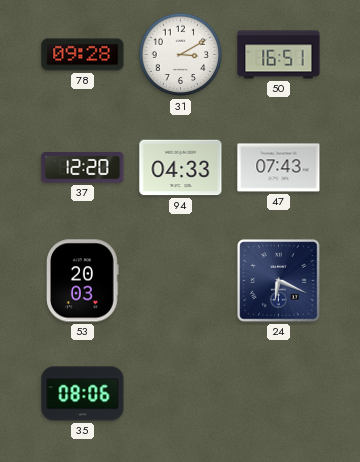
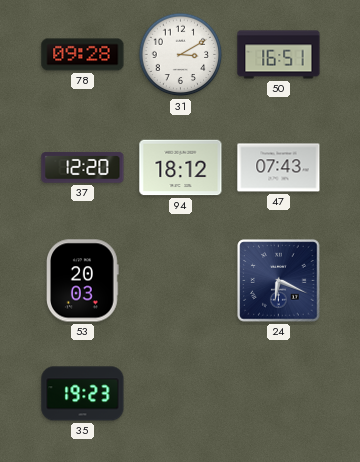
94: 04:33 -> 18:12 (181, 168)
35: 08:06 -> 19:23 (83, 394)
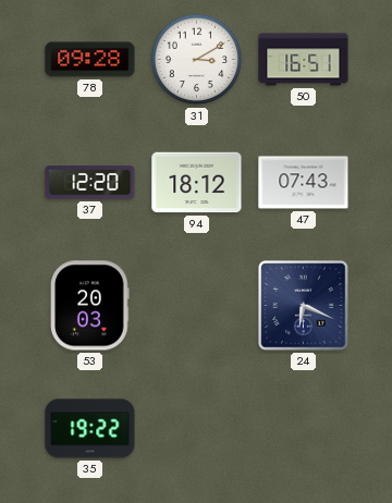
35: 19:23 -> 19:22 (90, 429)
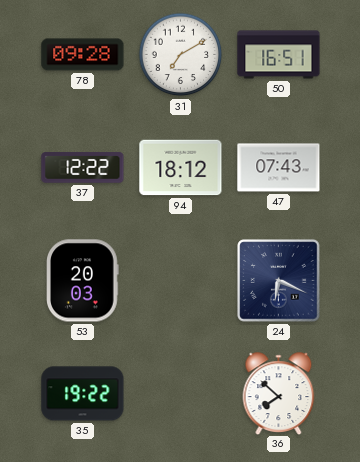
31: 3:10 -> 7:10 (181, 55)
37: 12:20 -> 12:22 (83, 168)
36: none -> 7:52 (279, 393)
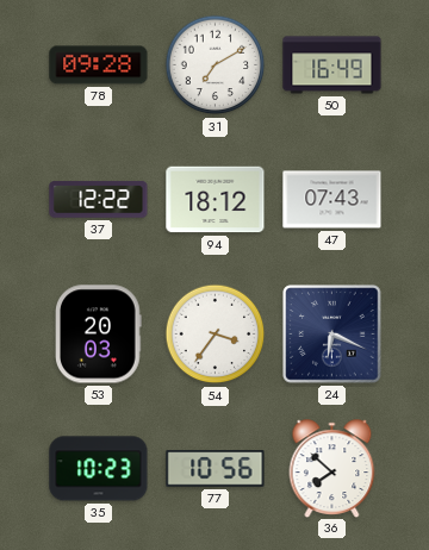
50: 16:51 -> 16:49 (332, 65)
54: none -> 3:36 (216, 335)
35: 19:22 -> 10:23 (99, 469)
77: none -> 10:56 (216, 469)
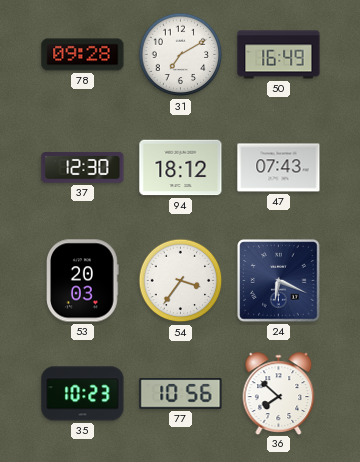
37: 12:22 -> 12:30 (83, 168)
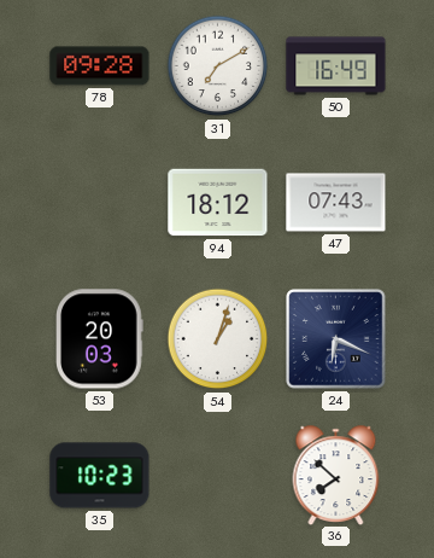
37: 12:30 -> none (83, 168)
54: 3:36 -> 1:03 (218, 339)
77: 10:56 -> none (181, 394)
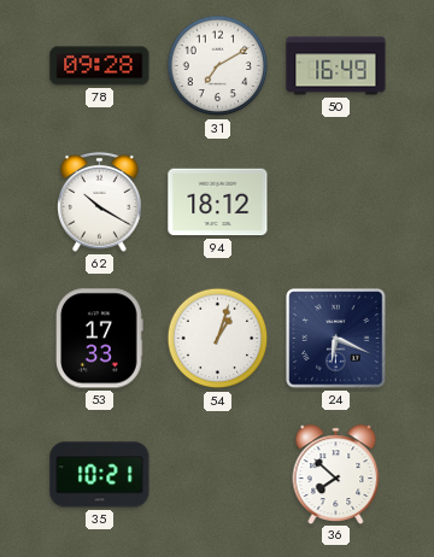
62: none -> 10:20 (100, 201)
47: 07:43 -> none (336, 203)
53: 20:03 -> 17:33 (100, 339)
35: 10:23 -> 10:21 (100, 475)
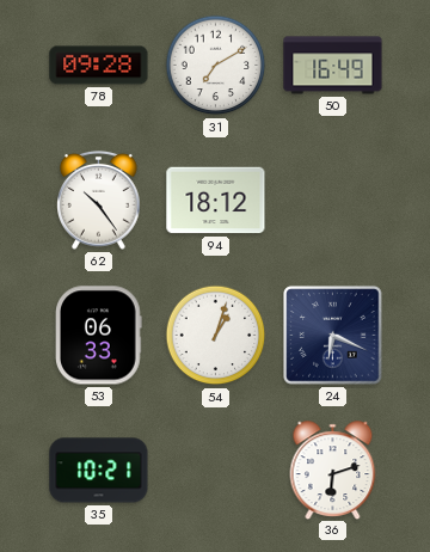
62: 10:20 -> 10:24 (99, 200)
53: 17:33 -> 06:33 (99, 336)
36: 7:52 -> 6:12 (333, 470)
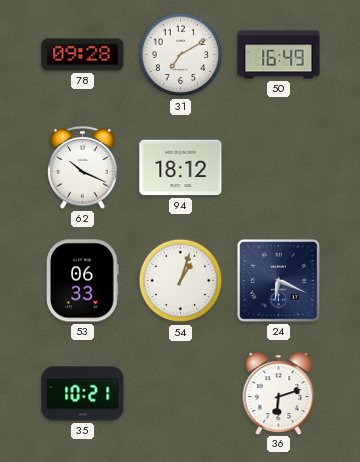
62: 10:24 -> 10:19 (83, 167)
